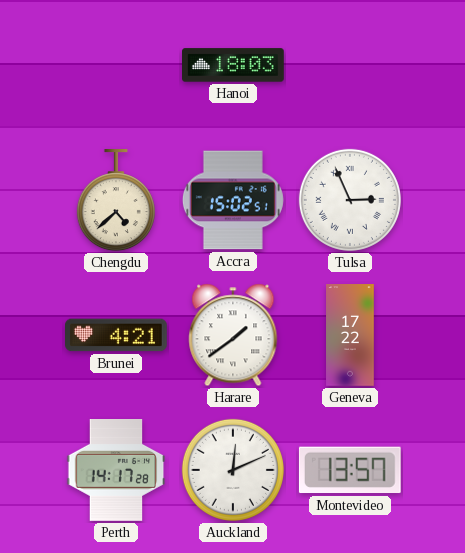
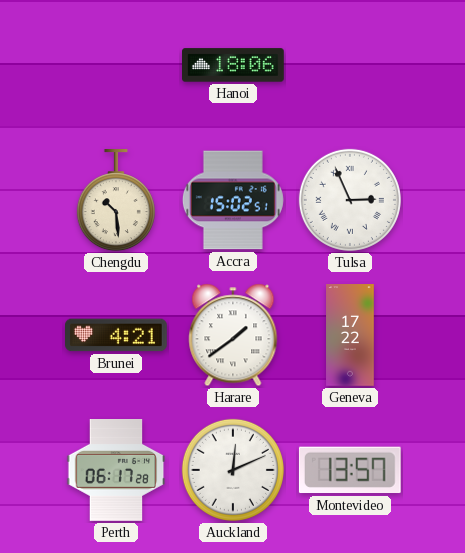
Hanoi: 18:03 -> 18:06 (234, 65)
Chengdu: 4:38 -> 10:29 (116, 201)
Perth: 14:17 -> 06:17 (116, 471)
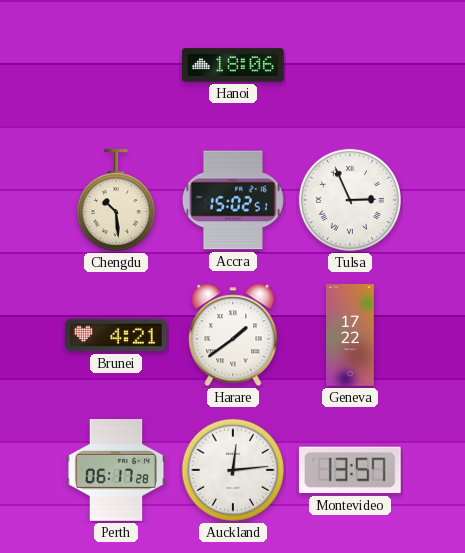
Auckland: 12:11 -> 12:14 (233, 470)
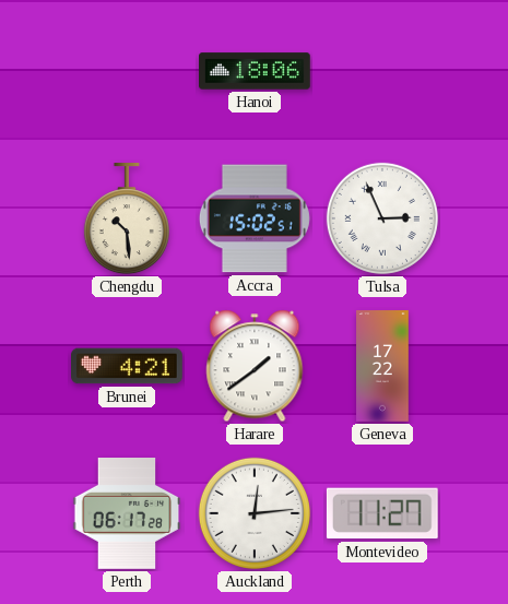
Montevideo: 13:57 -> 11:27 (382, 513)
